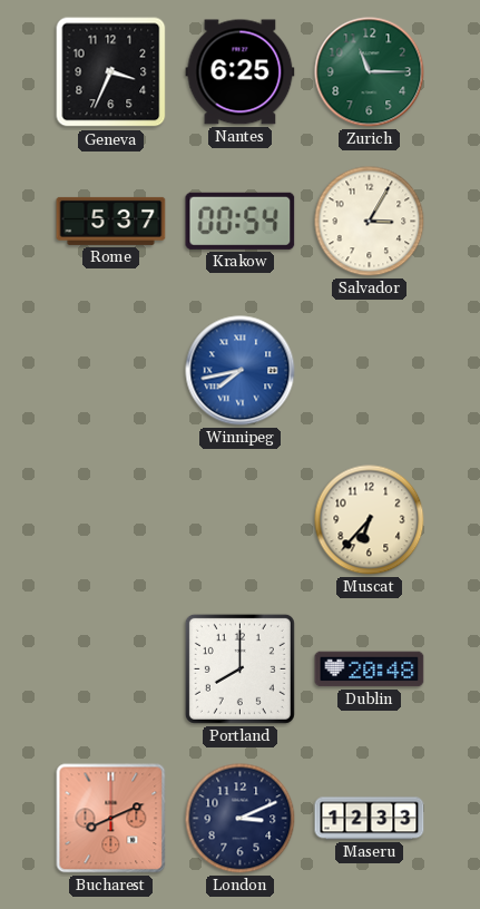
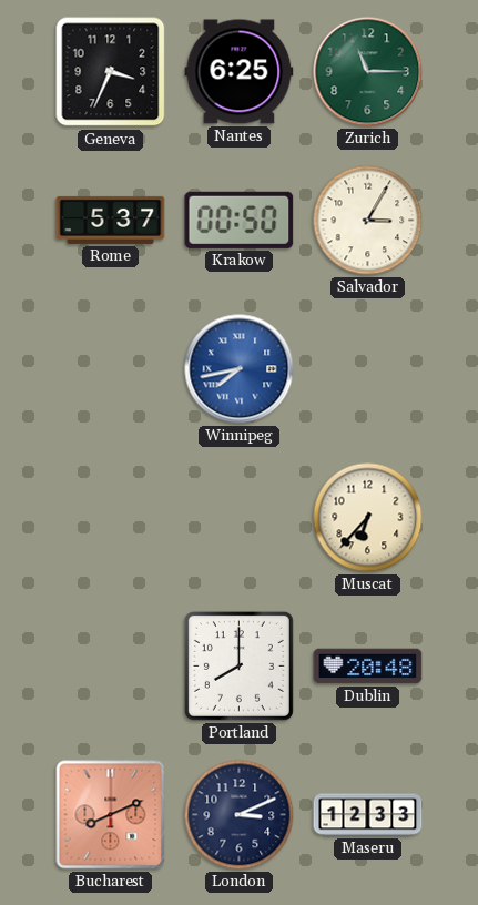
Krakow: 00:54 -> 00:50 (240, 220)
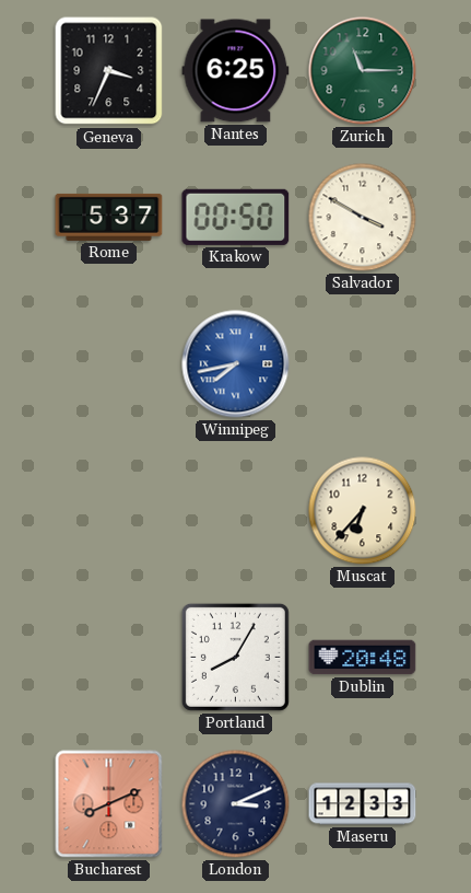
Salvador: 3:05 -> 3:50 (363, 218)
Portland: 8:00 -> 8:05 (235, 657)
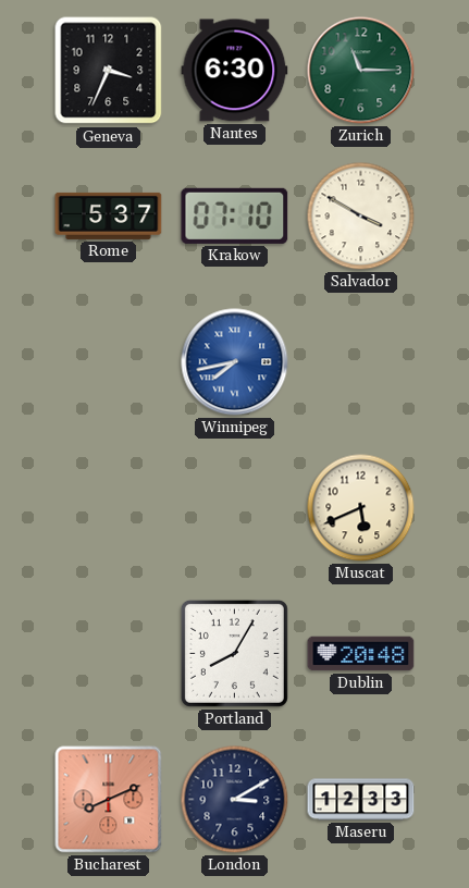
Nantes: 6:25 -> 6:30 (235, 71)
Krakow: 00:50 -> 07:10 (235, 215)
Muscat: 6:37 -> 5:41 (361, 508)
London: 3:11 -> 3:10 (235, 800)
